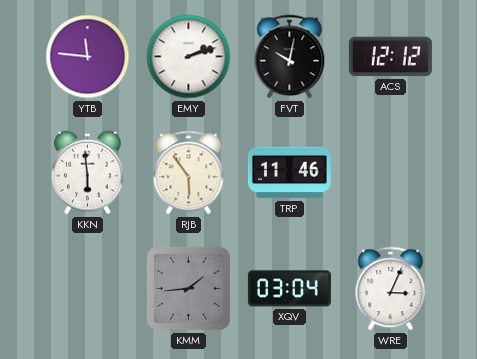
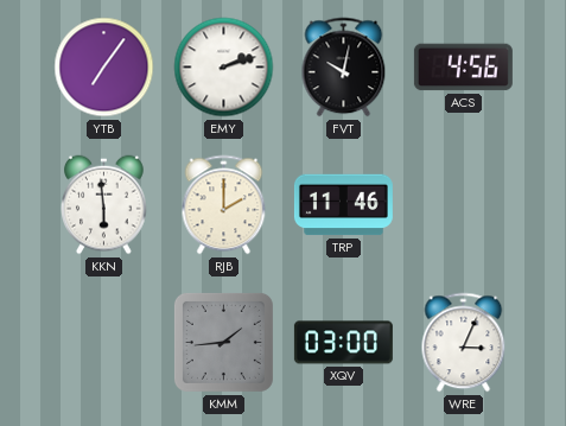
YTB: 11:46 -> 7:06 (104, 68)
ACS: 12:12 -> 4:56 (463, 68)
RJB: 5:54 -> 2:00 (224, 205)
XQV: 03:04 -> 03:00 (343, 343)
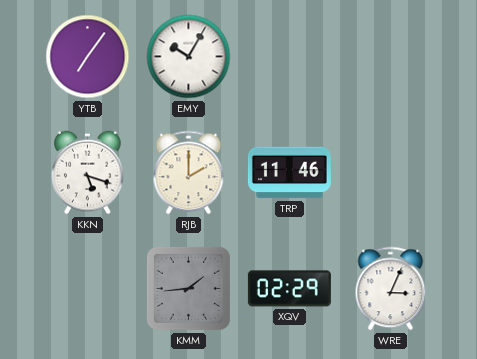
EMY: 2:12 -> 10:05 (189, 57)
FVT: 10:02 -> none (344, 68)
ACS: 4:56 -> none (463, 68)
KKN: 5:59 -> 5:18 (88, 173)
XQV: 03:00 -> 02:29 (289, 289)
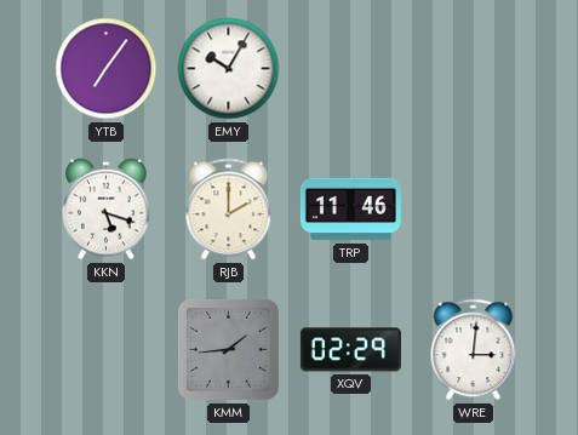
WRE: 3:04 -> 3:01 (474, 350)
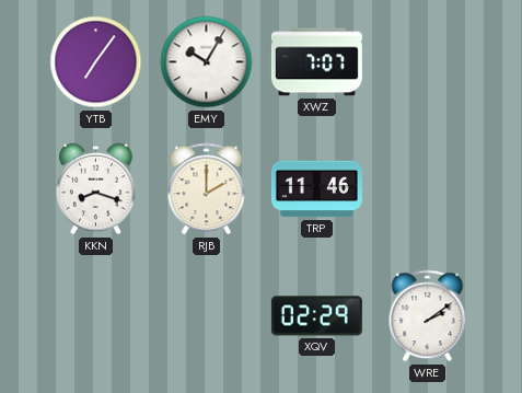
XWZ: none -> 7:07 (316, 62)
KKN: 5:18 -> 8:18 (96, 189)
KMM: 1:44 -> none (228, 349)
WRE: 3:01 -> 2:09 (428, 316)
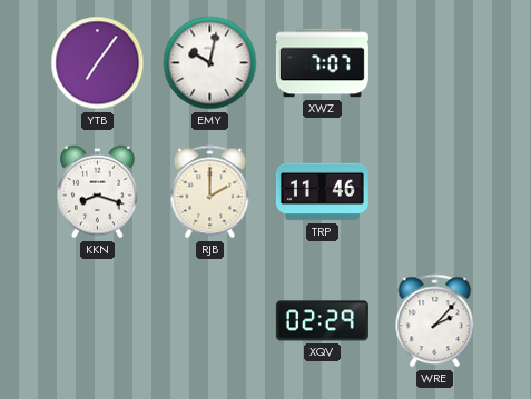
EMY: 10:05 -> 10:02 (210, 63)
WRE: 2:09 -> 2:07 (435, 321)
